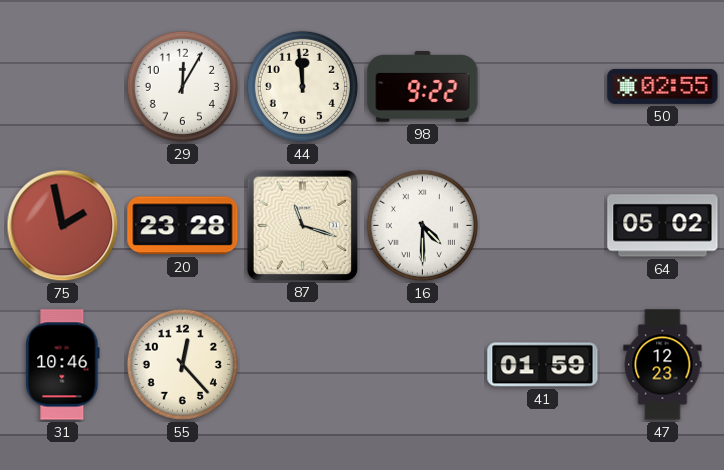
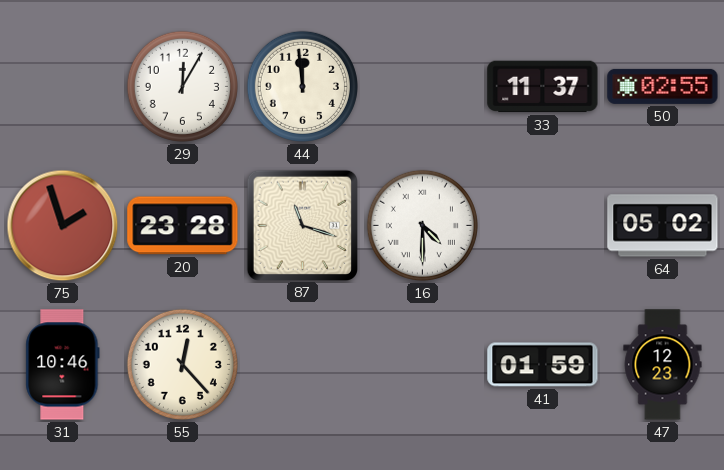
98: 9:22 -> none (423, 87)
33: none -> 11:37 (543, 87)
75: 1:58 -> 1:57 (63, 226)
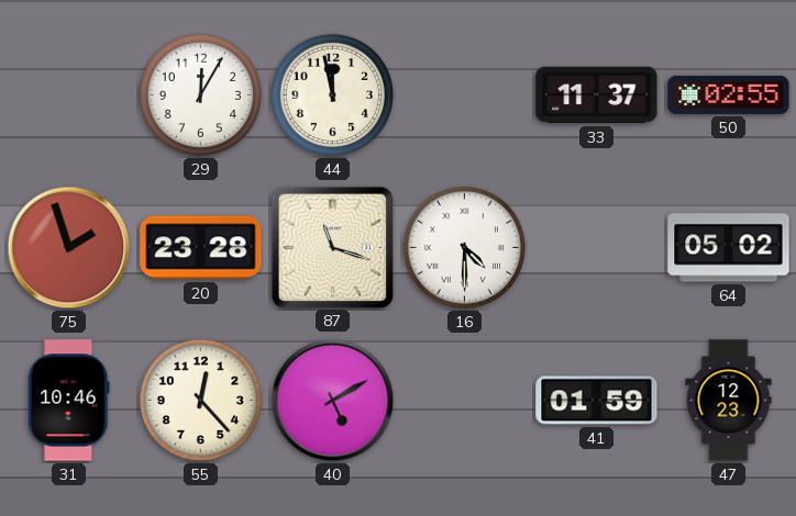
44: 11:59 -> 11:58 (332, 94)
40: none -> 5:10 (333, 401)
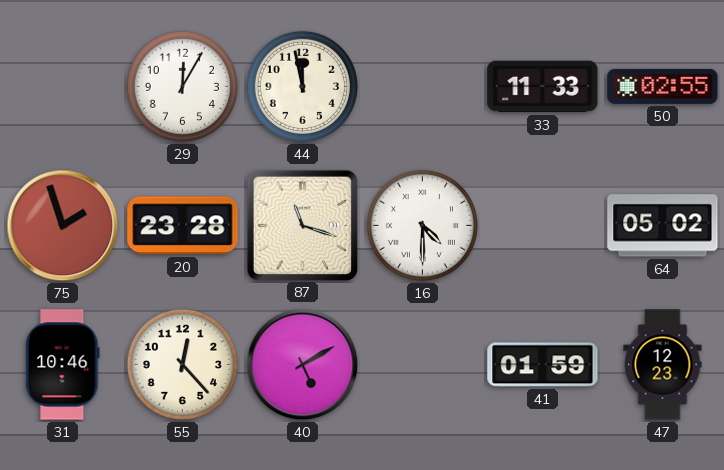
33: 11:37 -> 11:33 (543, 87)
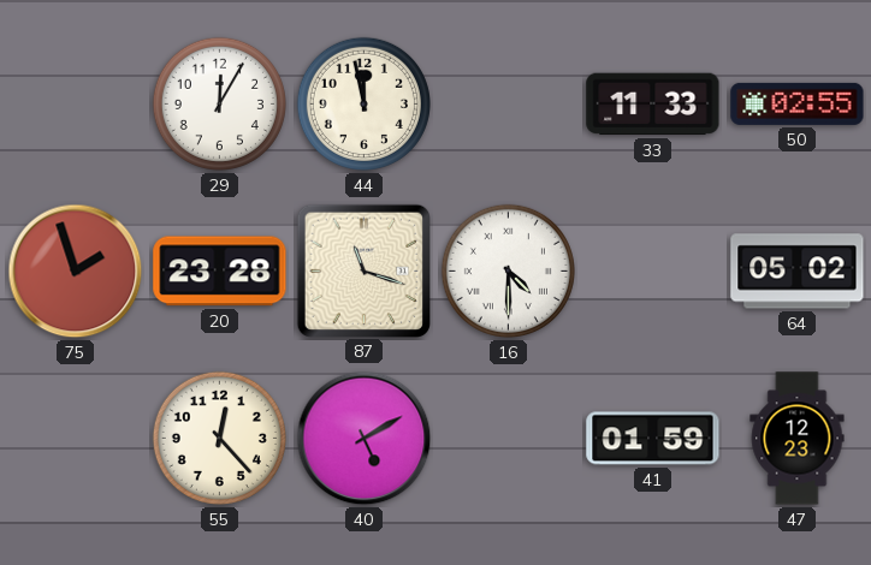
31: 10:46 -> none (63, 365)
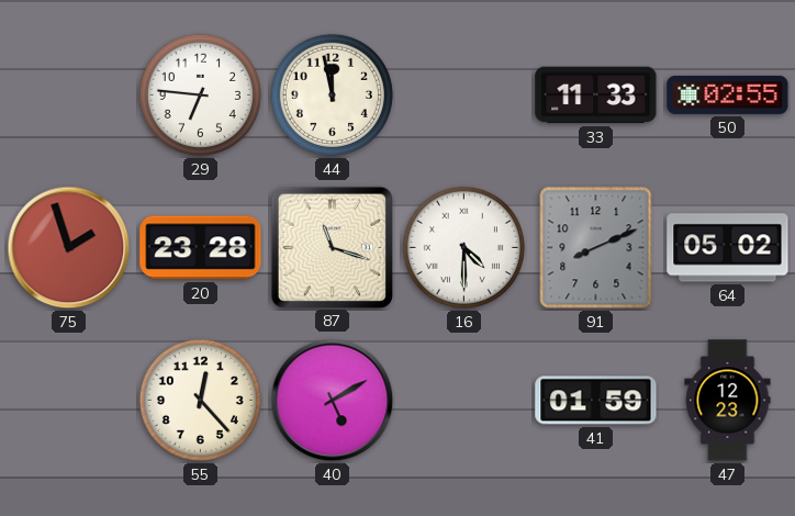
29: 12:05 -> 6:46 (200, 94)
91: none -> 8:11 (596, 248)
